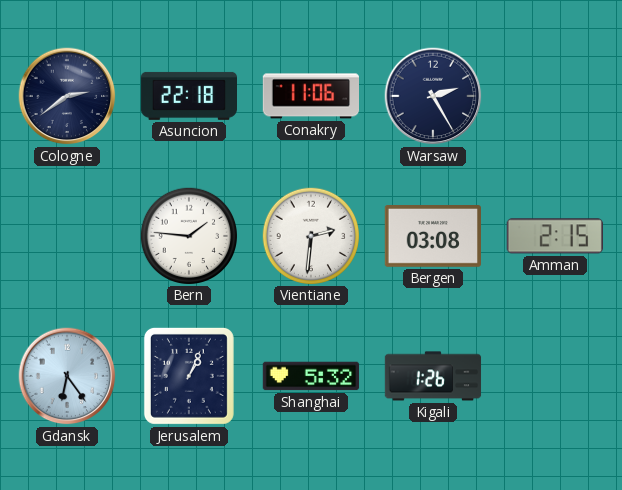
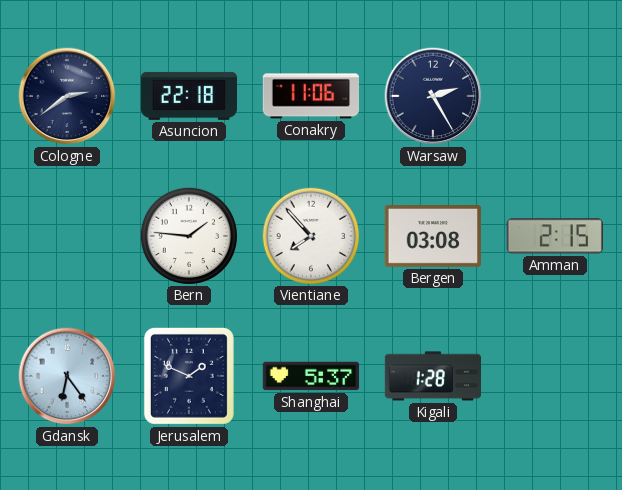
Vientiane: 2:31 -> 7:53 (310, 235)
Jerusalem: 1:04 -> 1:49 (189, 376)
Shanghai: 5:32 -> 5:37 (311, 376)
Kigali: 1:26 -> 1:28 (433, 376)
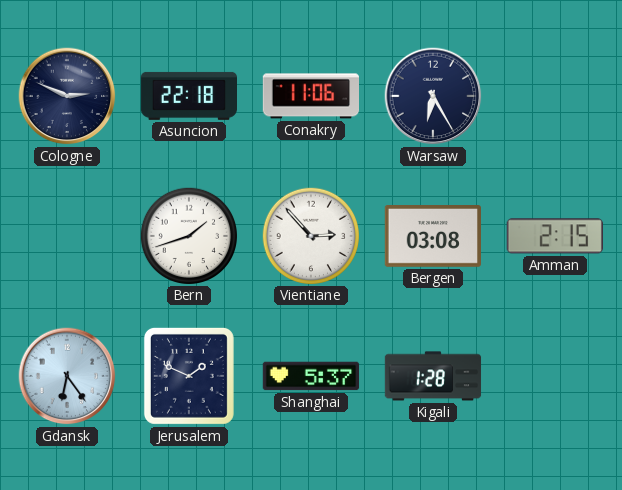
Cologne: 2:39 -> 2:49 (67, 96)
Warsaw: 2:25 -> 6:25 (433, 96)
Bern: 1:46 -> 1:42 (188, 235)
Vientiane: 7:53 -> 2:53 (310, 235)
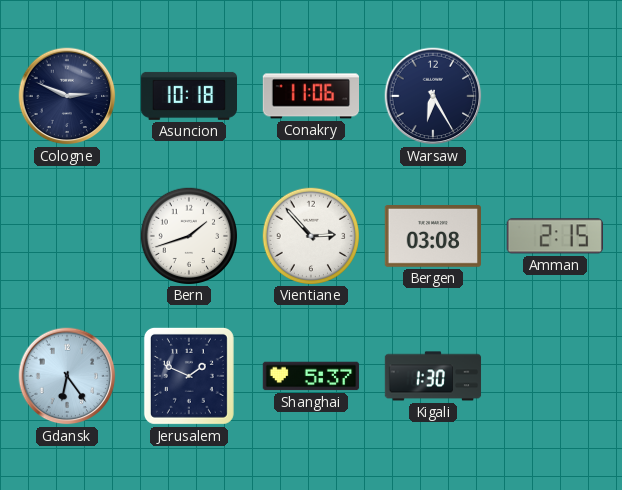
Asuncion: 22:18 -> 10:18 (189, 96)
Kigali: 1:28 -> 1:30 (433, 376)
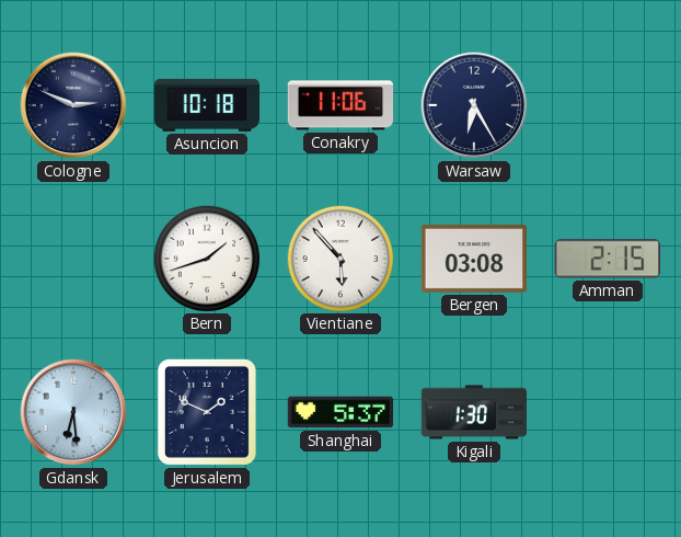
Vientiane: 2:53 -> 5:53 (339, 258)
Gdansk: 6:24 -> 6:29 (73, 412)
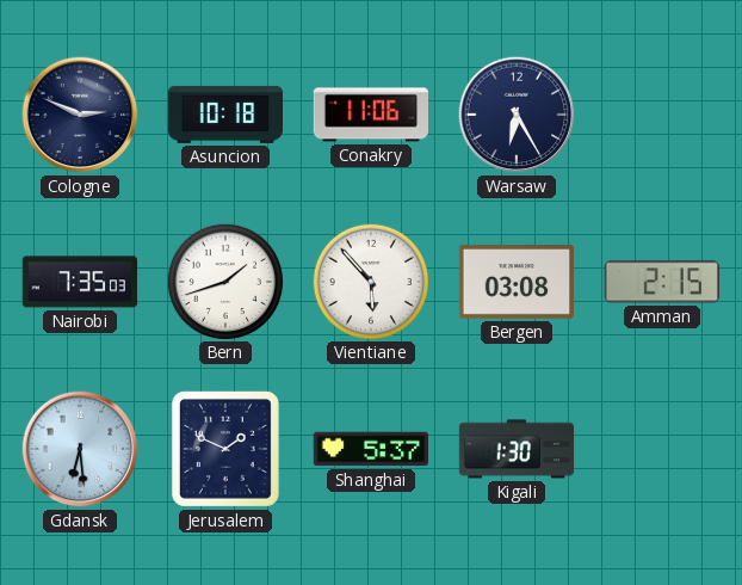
Nairobi: none -> 7:35 (79, 282)
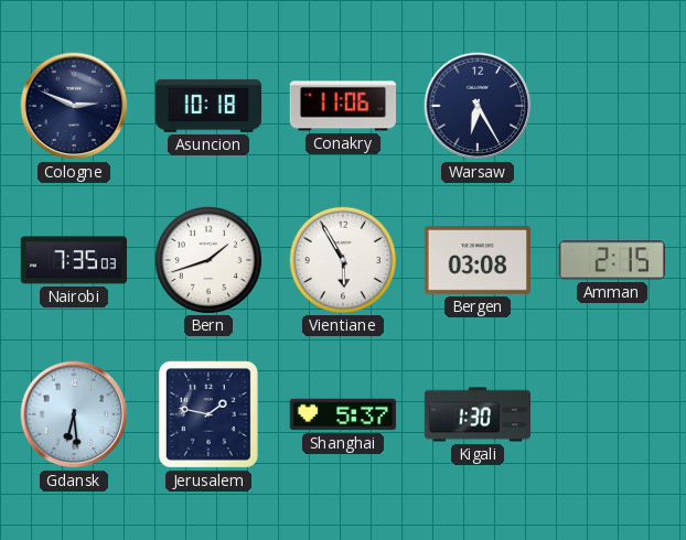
Vientiane: 5:53 -> 5:55 (342, 259)
Jerusalem: 1:49 -> 1:47 (208, 414)
